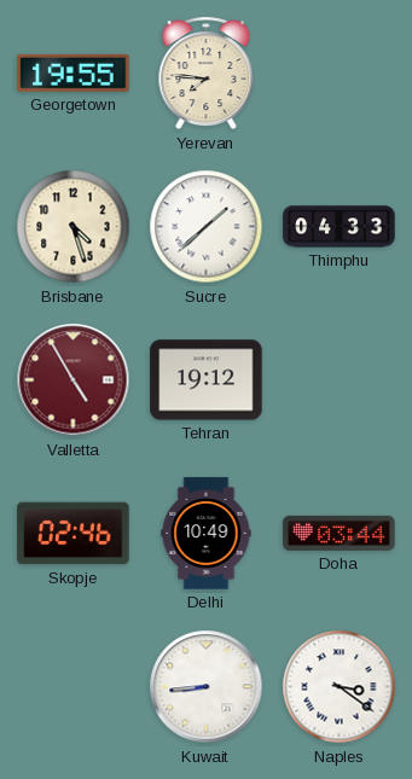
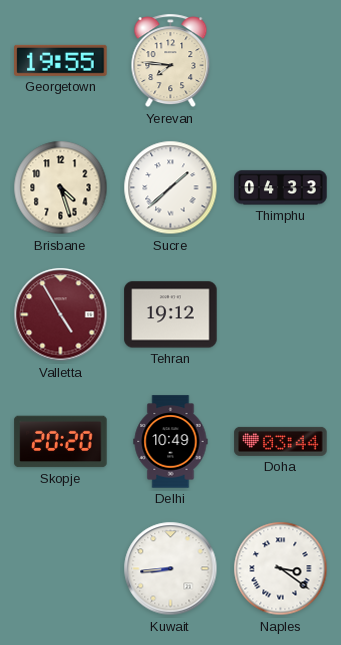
Skopje: 02:46 -> 20:20 (61, 442)
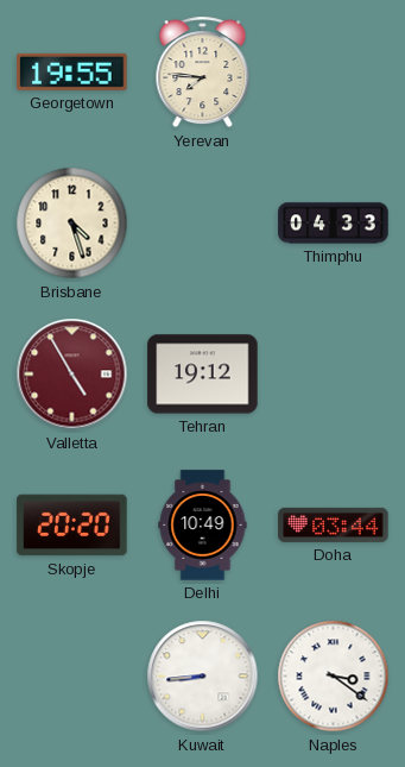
Sucre: 1:38 -> none (171, 188)
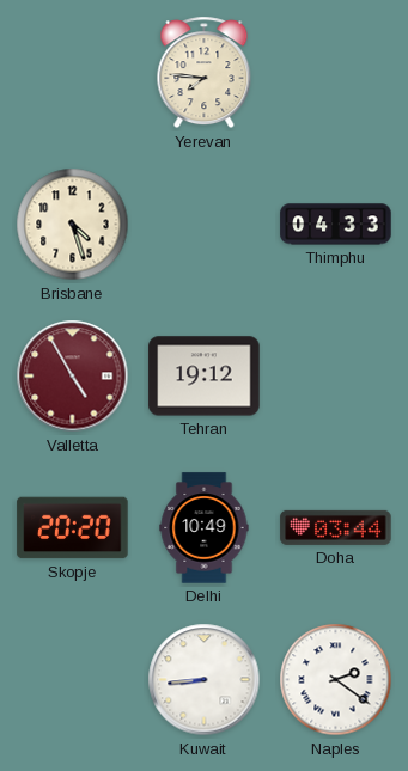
Georgetown: 19:55 -> none (72, 71)
Naples: 3:21 -> 2:21 (336, 680)
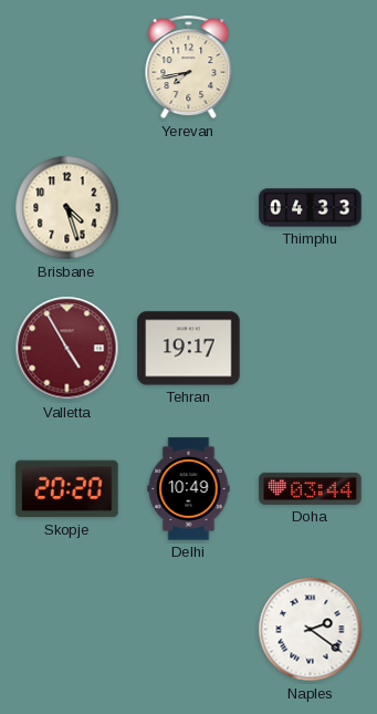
Yerevan: 7:46 -> 7:43 (189, 68)
Tehran: 19:12 -> 19:17 (189, 349)
Kuwait: 8:44 -> none (205, 680)
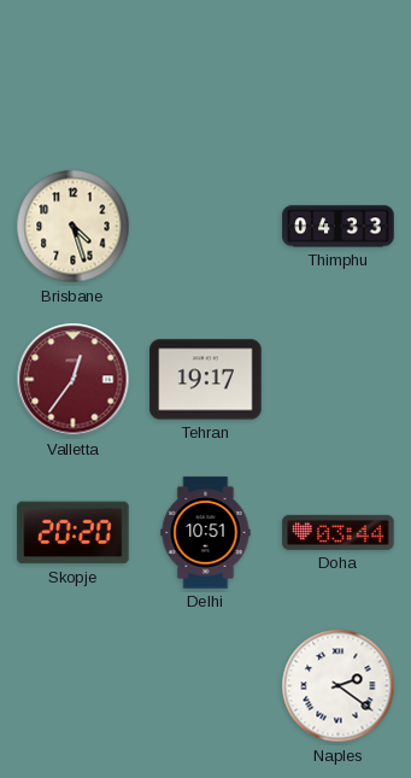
Yerevan: 7:43 -> none (189, 68)
Valletta: 4:55 -> 12:36 (74, 380)
Delhi: 10:49 -> 10:51 (206, 533)
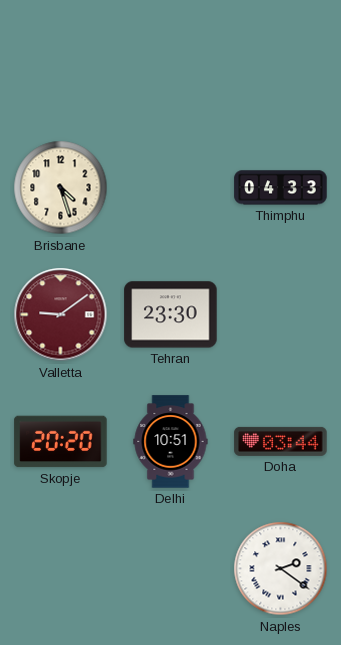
Valletta: 12:36 -> 9:09 (61, 315)
Tehran: 19:17 -> 23:30 (171, 315)
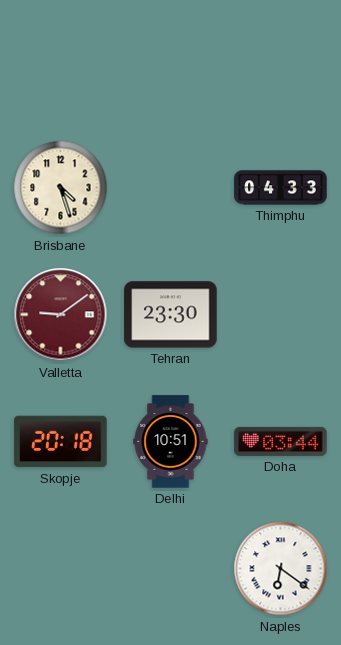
Skopje: 20:20 -> 20:18 (61, 442)
Naples: 2:21 -> 6:21 (281, 569)
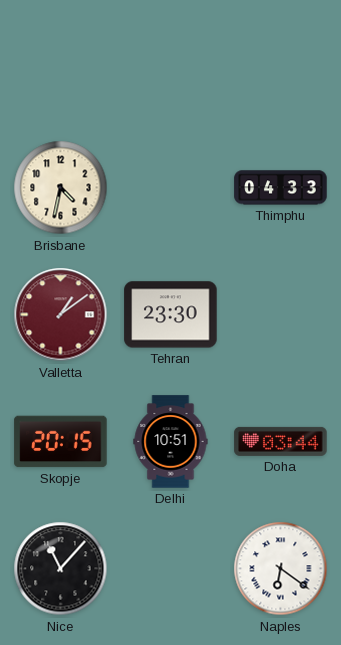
Brisbane: 4:27 -> 4:32 (61, 188)
Valletta: 9:09 -> 1:09 (61, 315)
Skopje: 20:18 -> 20:15 (61, 442)
Nice: none -> 11:07 (61, 569)
